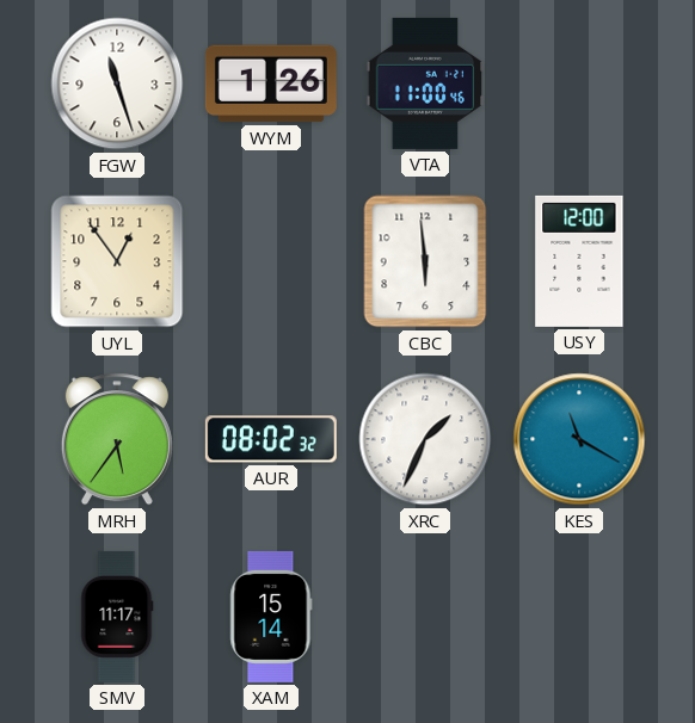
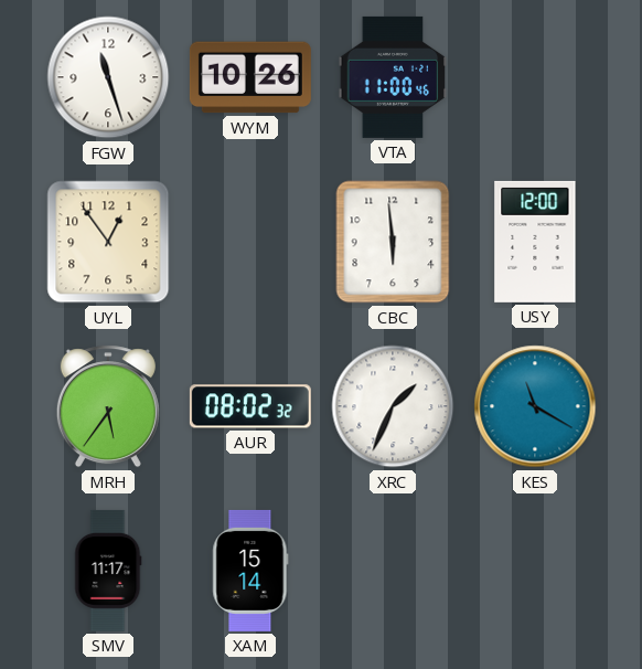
WYM: 1:26 -> 10:26 (250, 77)
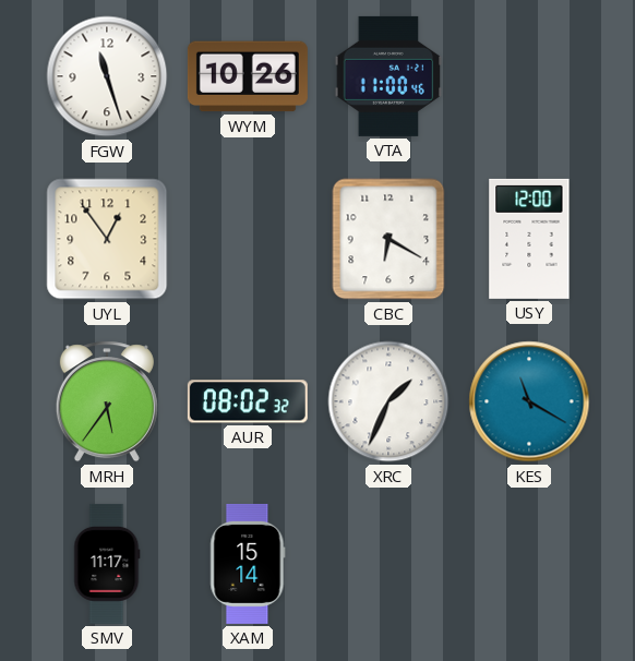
CBC: 5:59 -> 6:20 (388, 239)
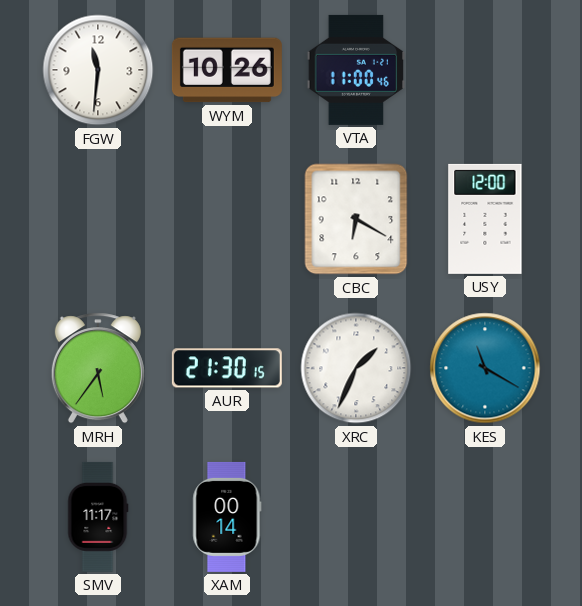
FGW: 11:27 -> 11:31 (98, 70)
UYL: 12:54 -> none (107, 239)
AUR: 08:02 -> 21:30 (227, 368)
XAM: 15:14 -> 00:14 (227, 517)
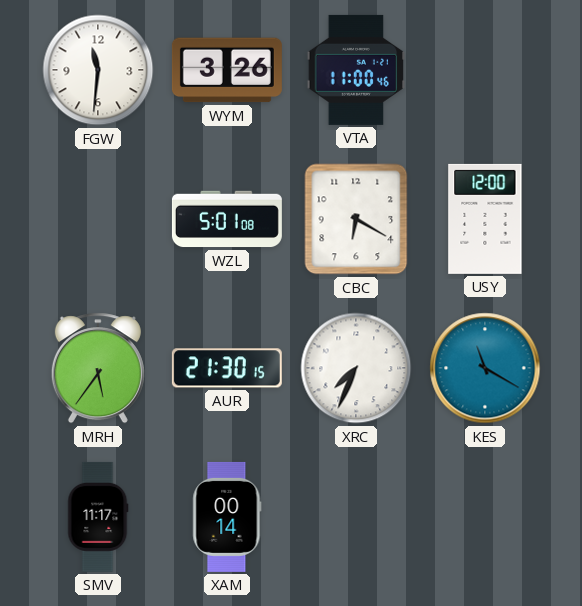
WYM: 10:26 -> 3:26 (227, 70)
WZL: none -> 5:01 (227, 219)
XRC: 1:34 -> 7:34 (356, 368)
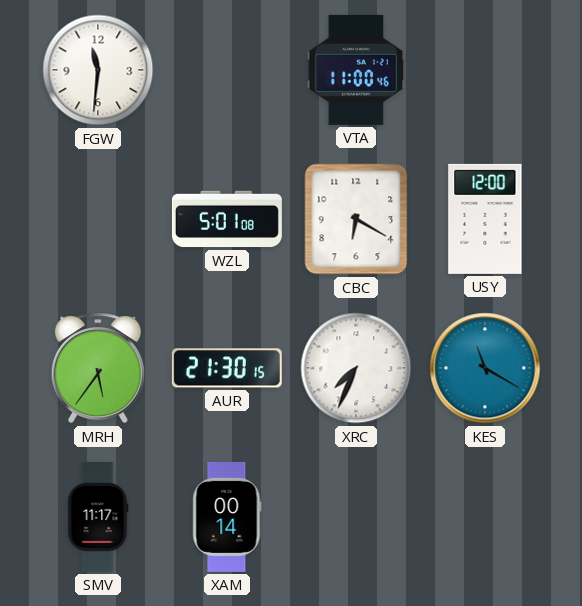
WYM: 3:26 -> none (227, 70)
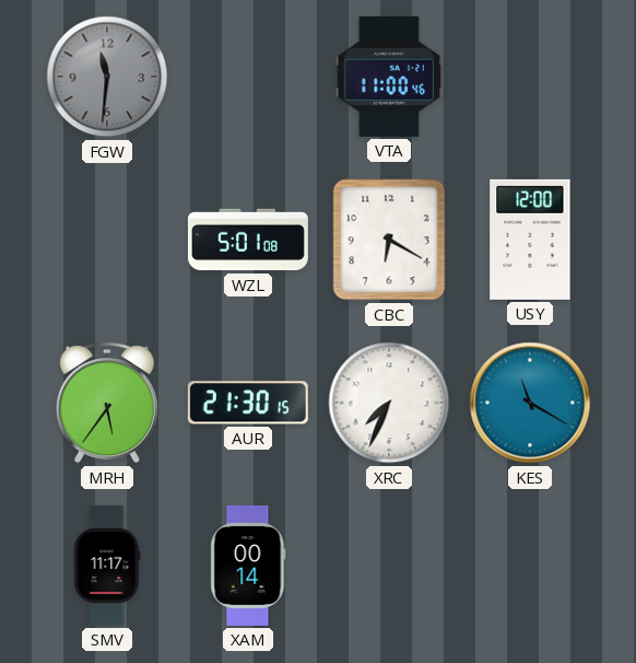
FGW dial: white -> grey (107, 77)
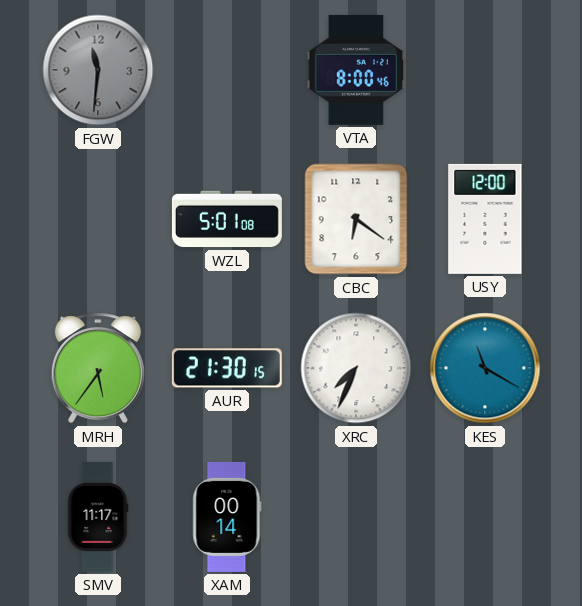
VTA: 11:00 -> 8:00 (356, 70)
CBC: 6:20 -> 6:21 (356, 219)
